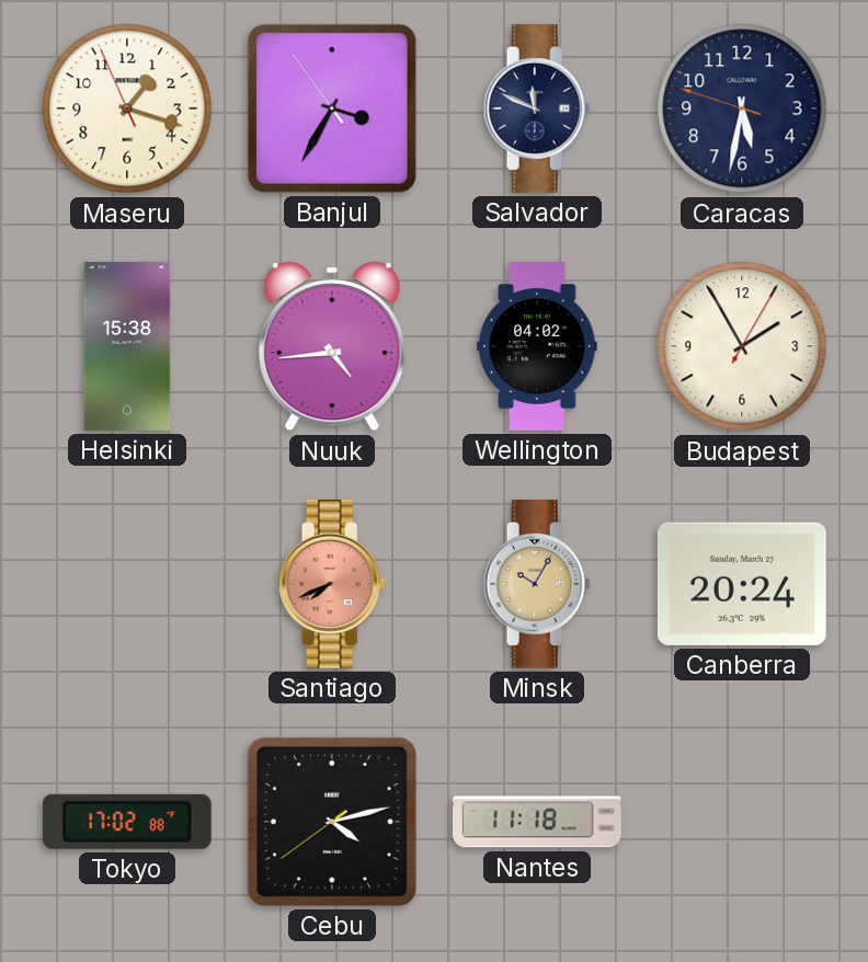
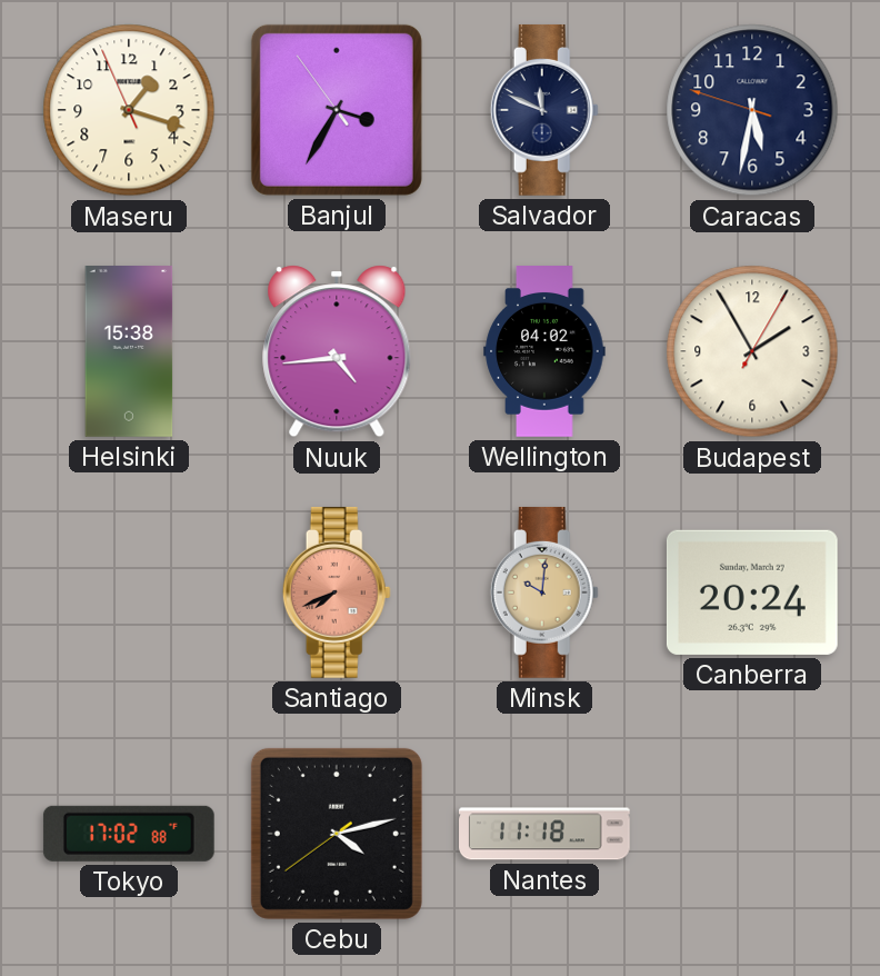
Minsk: 10:05 -> 10:01 (544, 592)
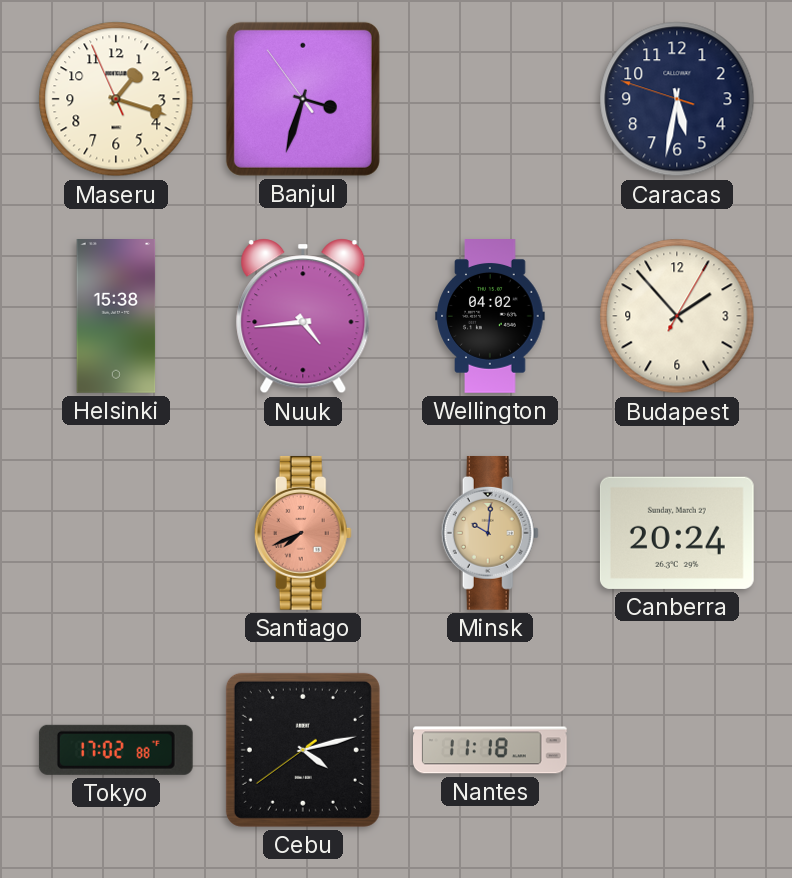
Banjul: 3:34 -> 3:32 (303, 99)
Salvador: 11:49 -> none (544, 110)
Budapest: 1:55 -> 1:53 (677, 316)
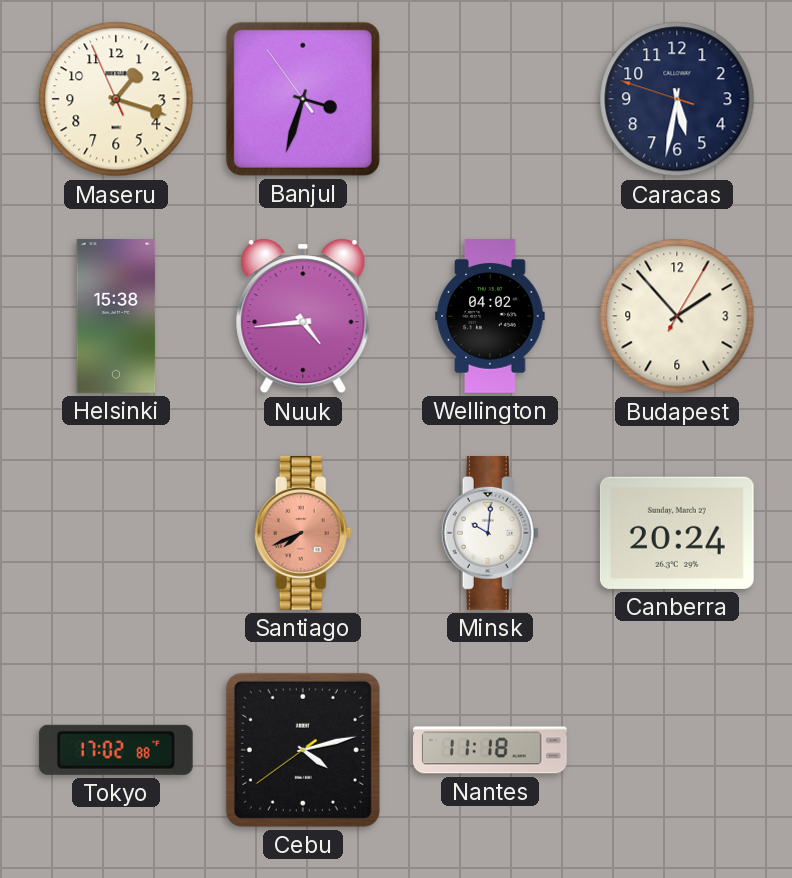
Minsk dial: champagne -> white (490, 533)
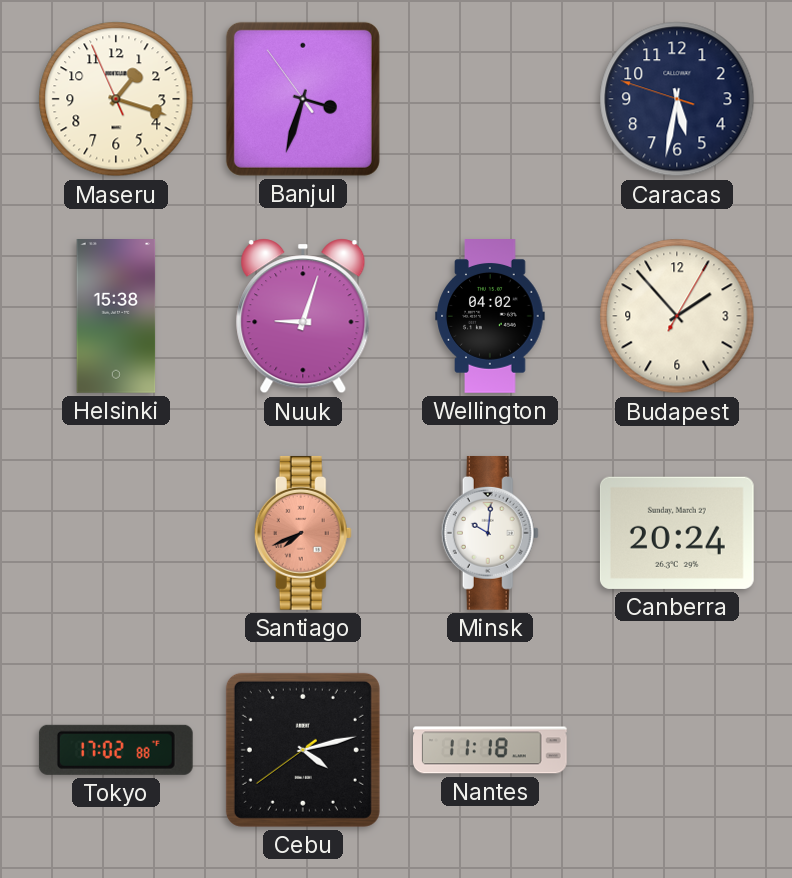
Nuuk: 4:44 -> 9:03 (303, 316)
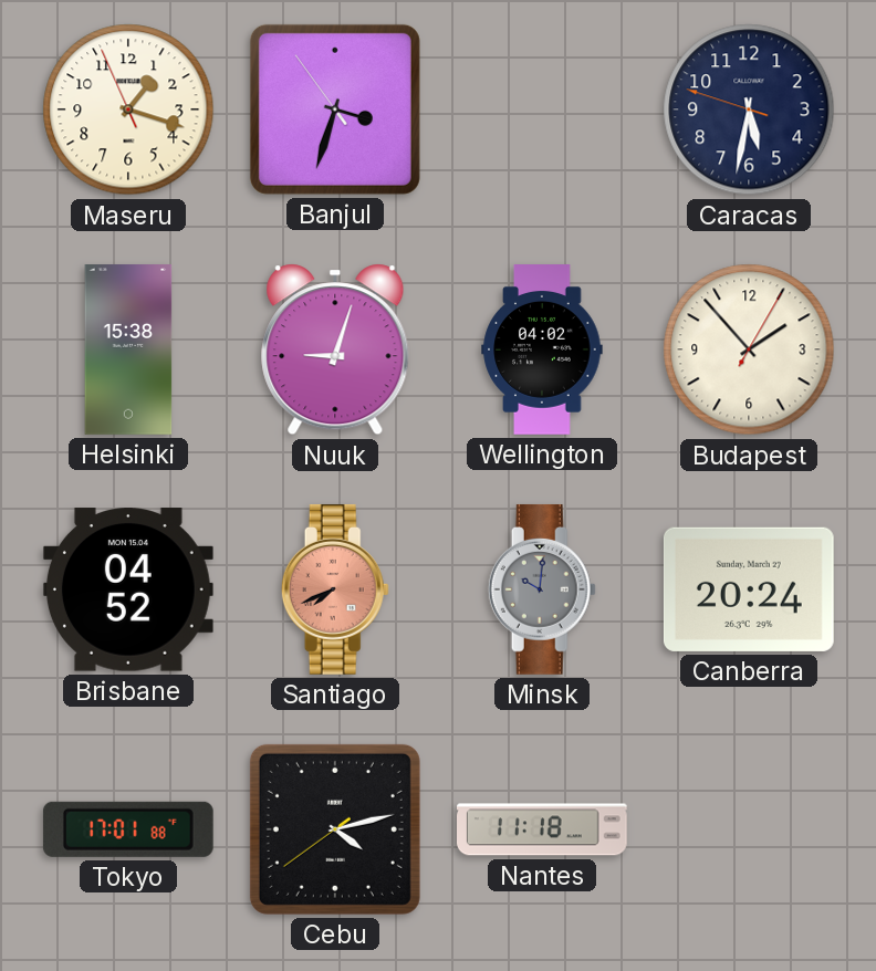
Brisbane: none -> 04:52 (128, 589)
Minsk dial: white -> grey (542, 589)
Tokyo: 17:02 -> 17:01 (128, 829)
